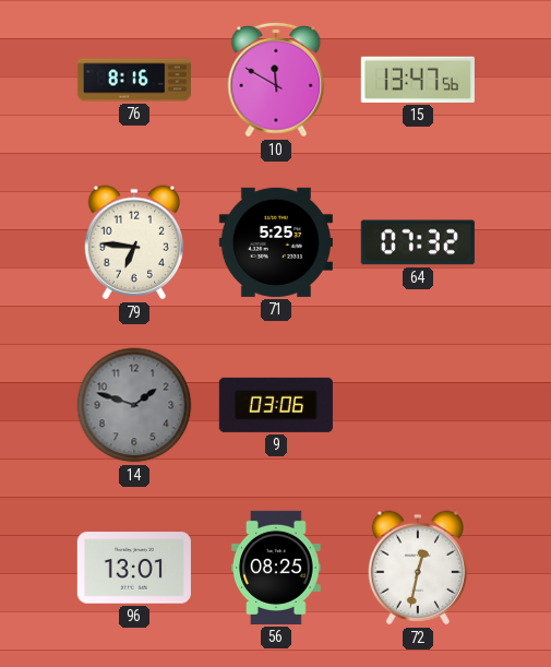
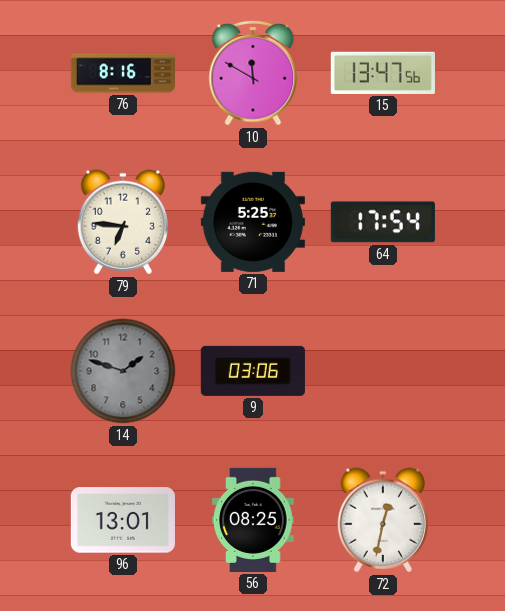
64: 07:32 -> 17:54 (383, 222)
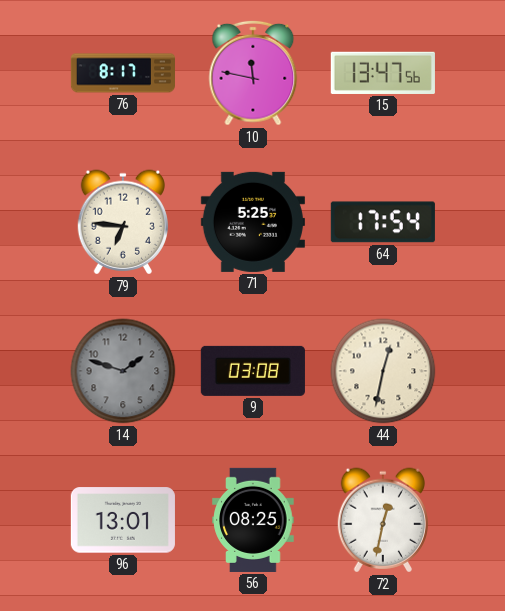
76: 8:16 -> 8:17 (122, 73)
10: 11:50 -> 11:47 (253, 73)
9: 03:06 -> 03:08 (253, 371)
44: none -> 12:32 (383, 371)
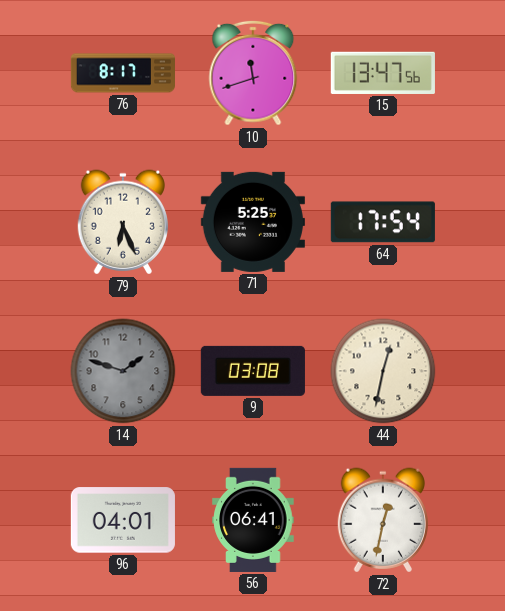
10: 11:47 -> 11:42 (253, 73)
79: 6:46 -> 6:26 (123, 222)
96: 13:01 -> 04:01 (123, 520)
56: 08:25 -> 06:41 (253, 520)
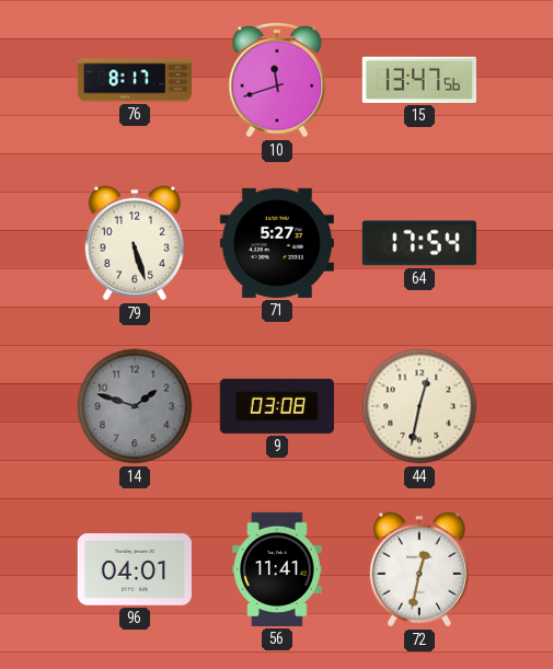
79: 6:26 -> 5:27 (135, 243)
71: 5:25 -> 5:27 (277, 243)
56: 06:41 -> 11:41 (277, 569)
